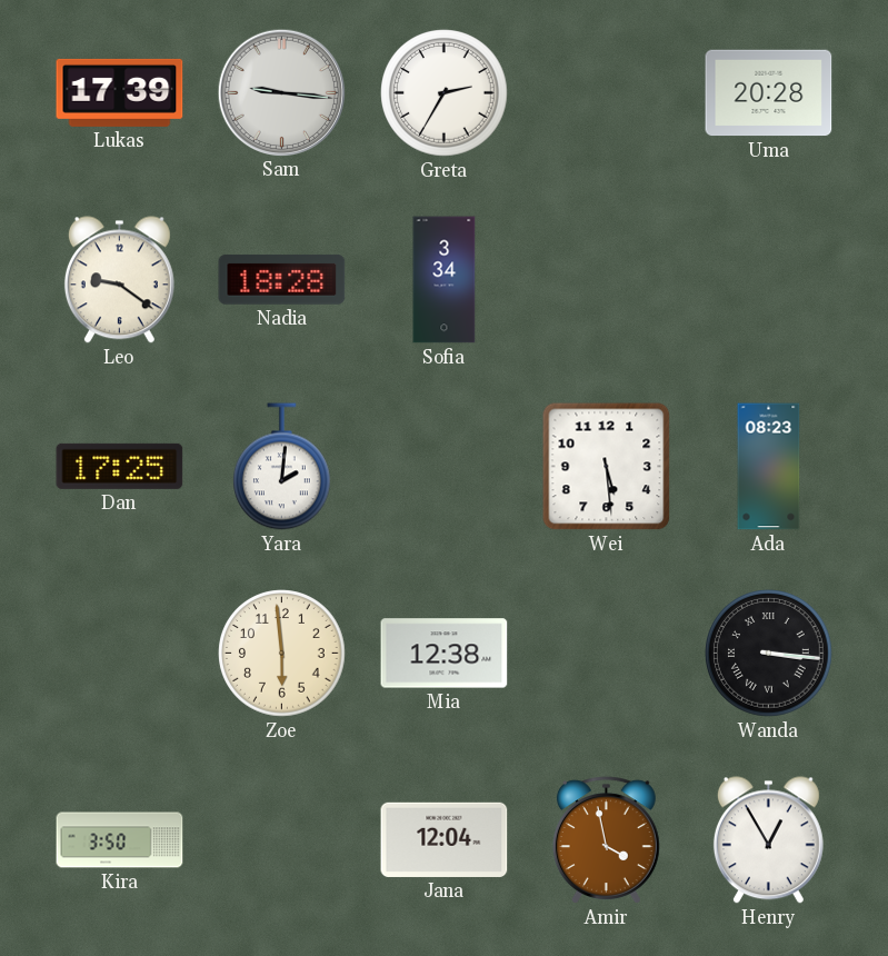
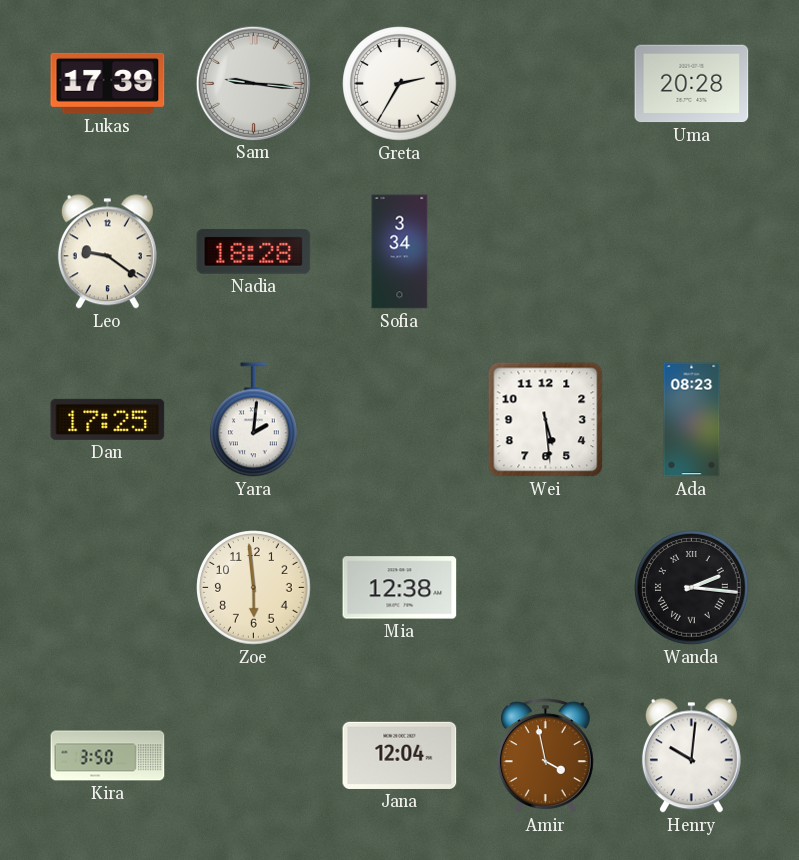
Wanda: 3:16 -> 2:16 (692, 588)
Henry: 12:55 -> 10:01 (691, 756)
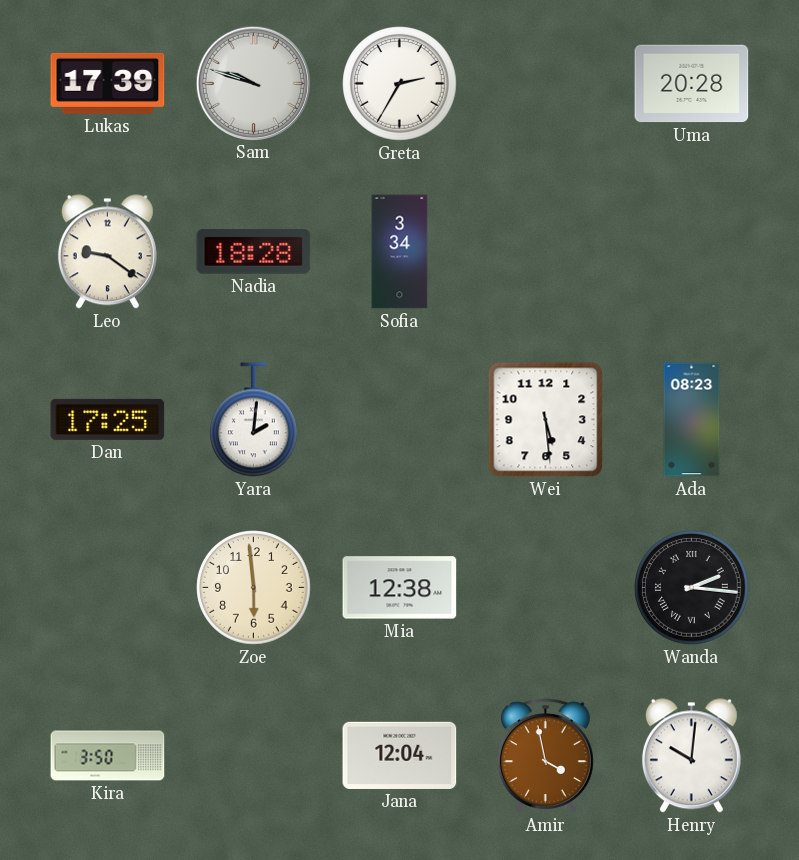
Sam: 9:16 -> 9:48 (253, 83)
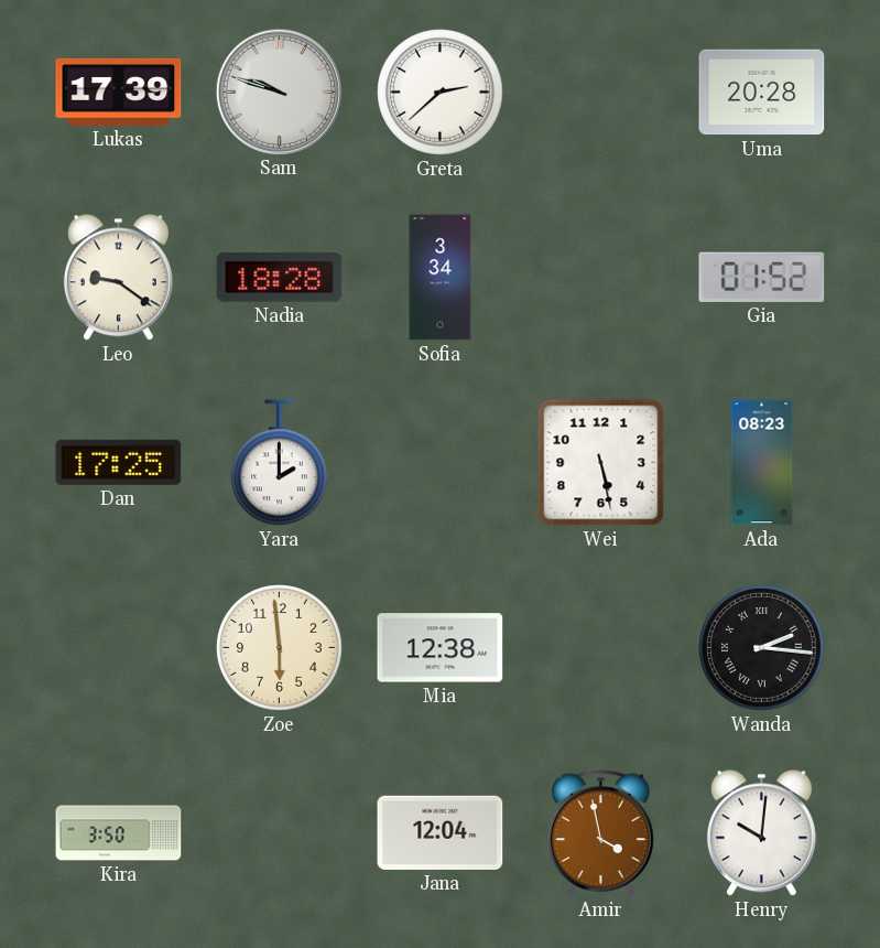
Greta: 2:35 -> 2:38 (441, 93)
Gia: none -> 01:52 (762, 277)
Yara: 2:01 -> 2:00 (280, 463)
Wei: 5:29 -> 5:28 (601, 463)
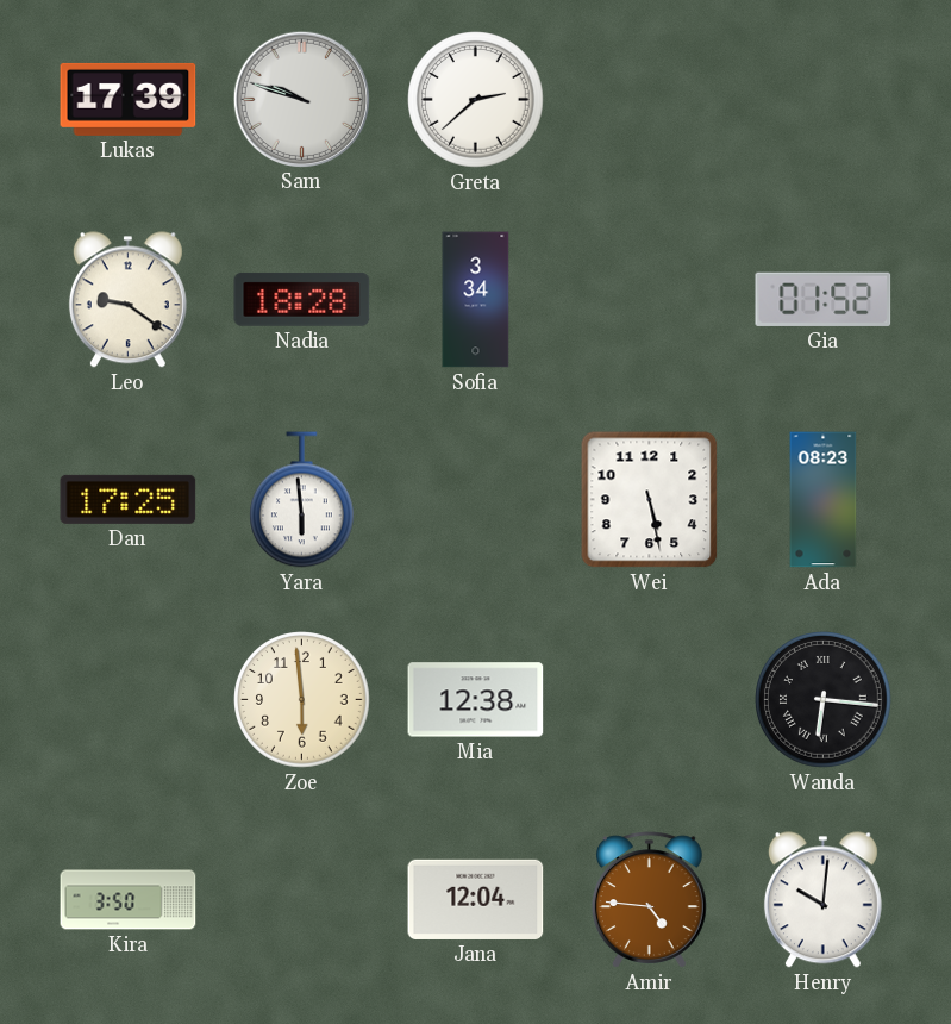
Uma: 20:28 -> none (762, 93)
Yara: 2:00 -> 5:59 (302, 500)
Wanda: 2:16 -> 6:16 (824, 700)
Amir: 3:58 -> 4:46 (649, 900)
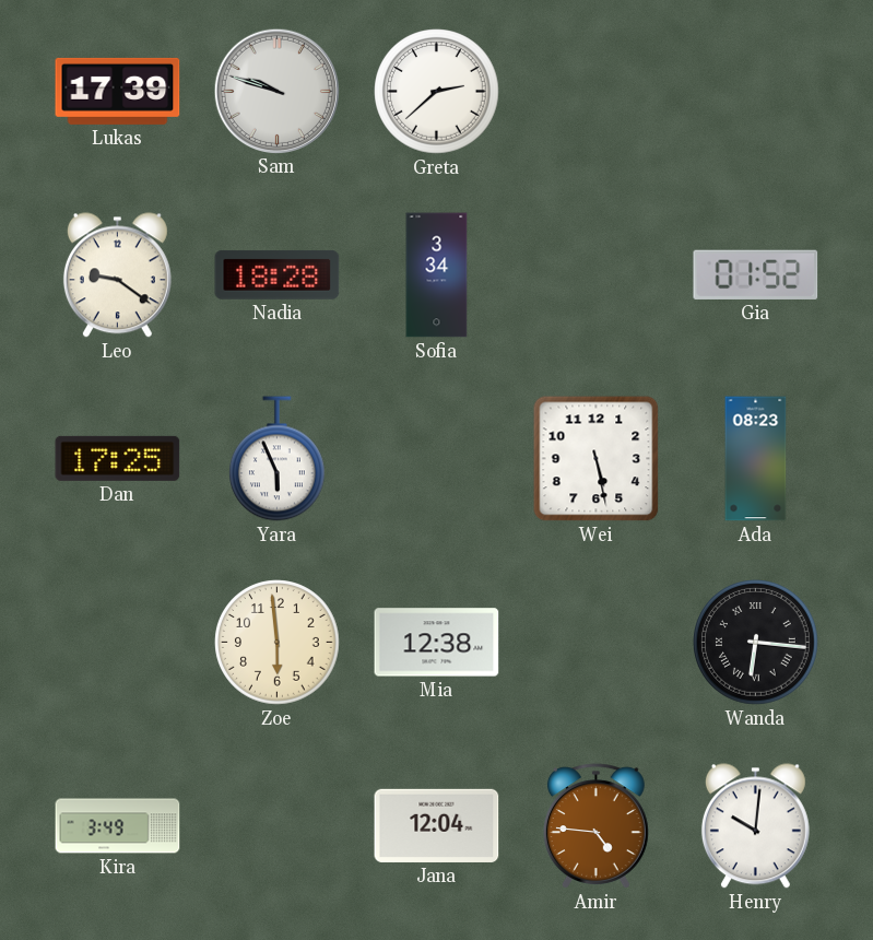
Yara: 5:59 -> 5:56 (278, 459)
Kira: 3:50 -> 3:49 (118, 826)
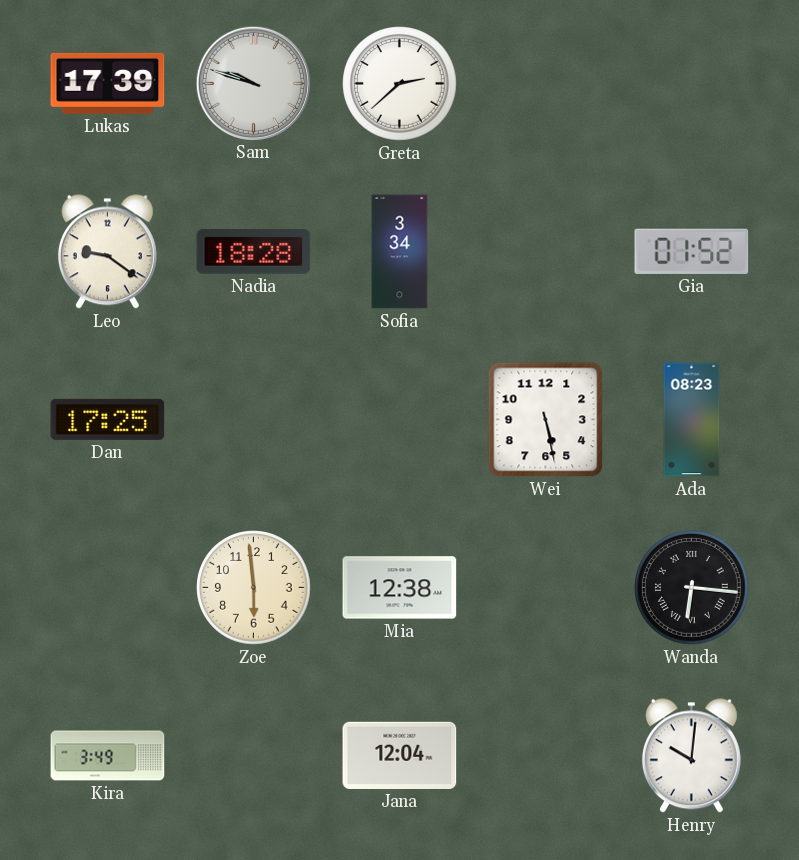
Yara: 5:56 -> none (278, 459)
Amir: 4:46 -> none (595, 826)
